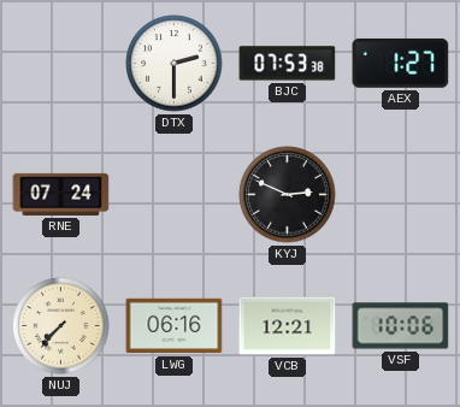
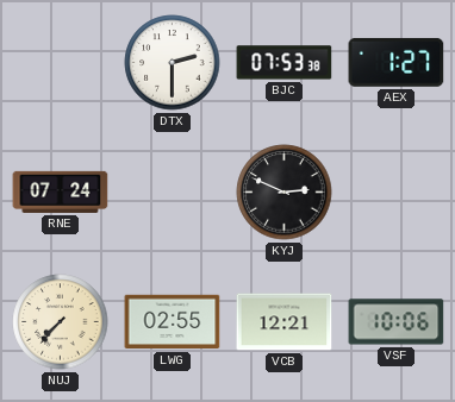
LWG: 06:16 -> 02:55 (173, 322)
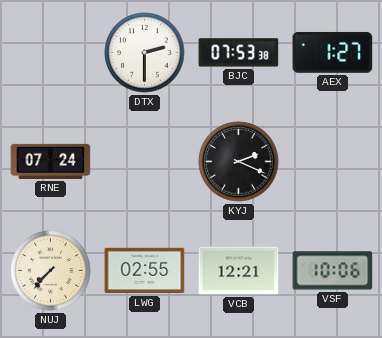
KYJ: 2:49 -> 2:19 (239, 162)
